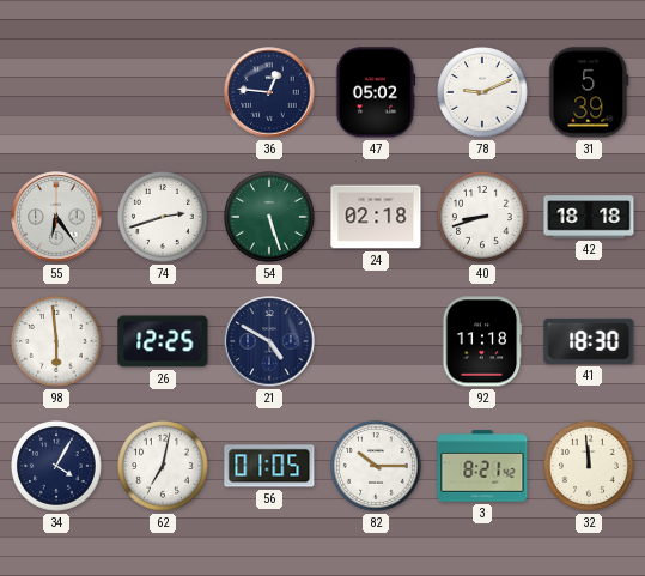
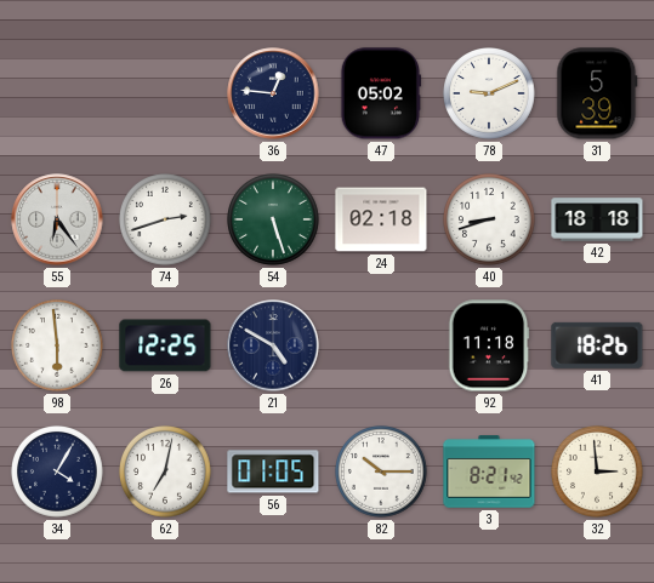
41: 18:30 -> 18:26 (597, 345)
32: 11:59 -> 2:59 (598, 473)
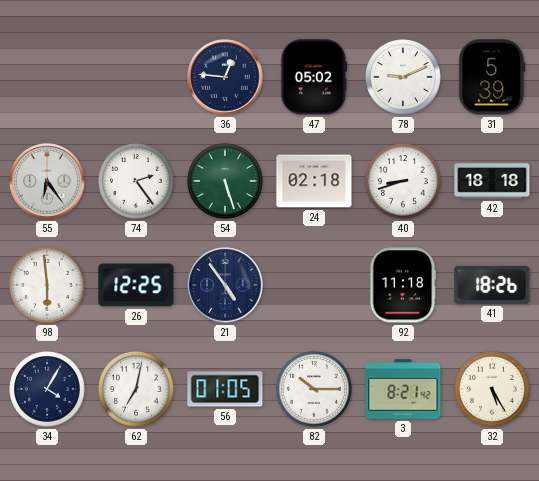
74: 2:42 -> 2:24 (137, 182)
21: 4:50 -> 4:54 (225, 285)
32: 2:59 -> 5:25 (493, 390)
